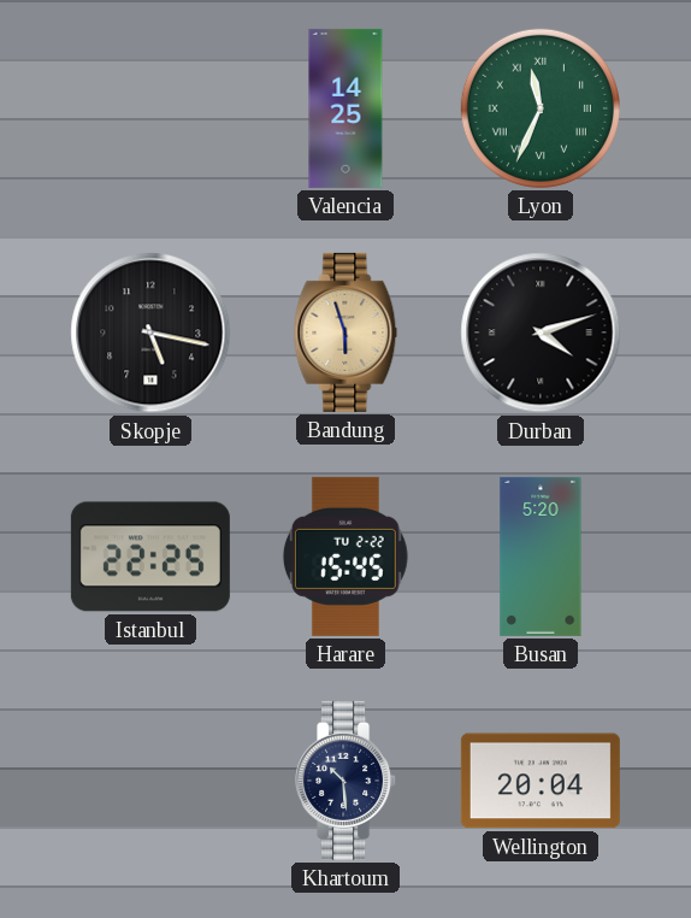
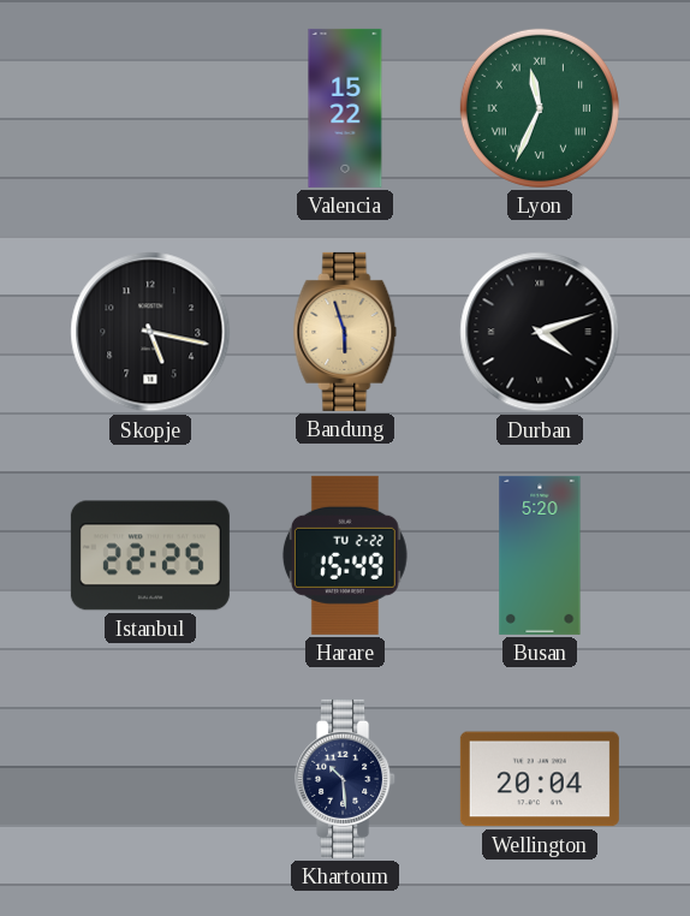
Valencia: 14:25 -> 15:22 (345, 108)
Harare: 15:45 -> 15:49 (345, 555)
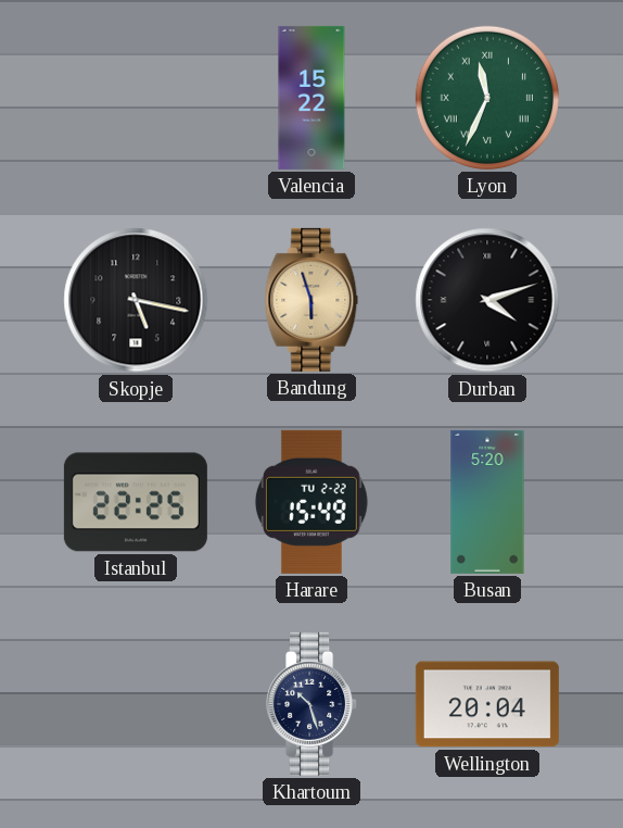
Khartoum: 10:29 -> 10:27 (313, 704)
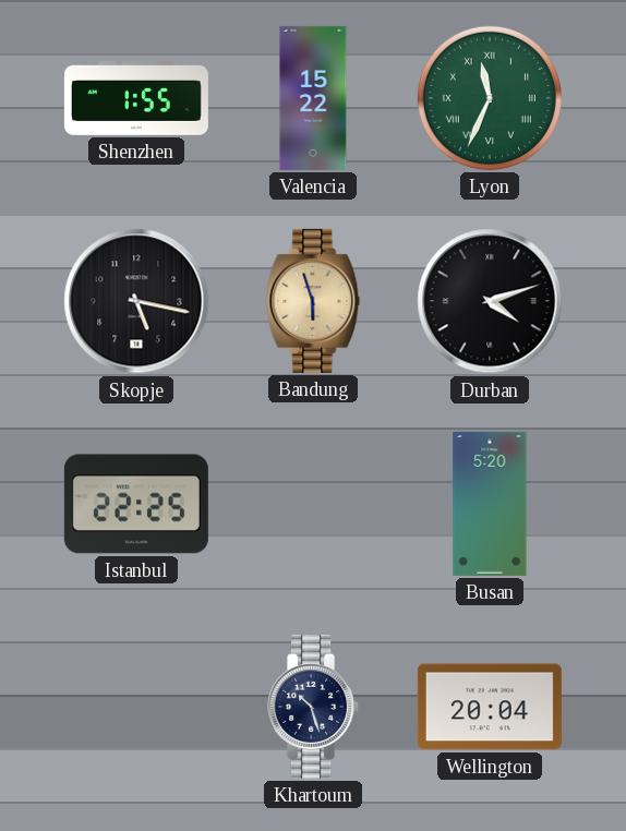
Shenzhen: none -> 1:55 (136, 99)
Harare: 15:49 -> none (311, 502)
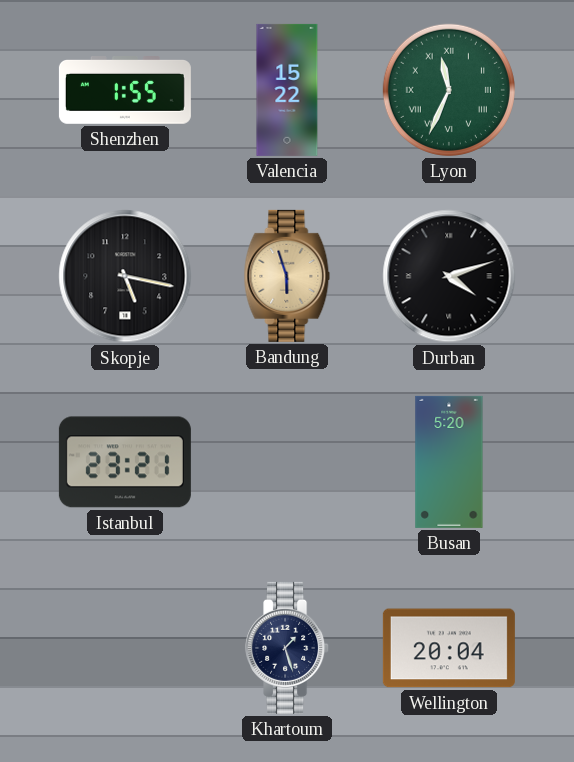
Istanbul: 22:25 -> 23:21 (125, 462)
Khartoum: 10:27 -> 1:27 (288, 648)
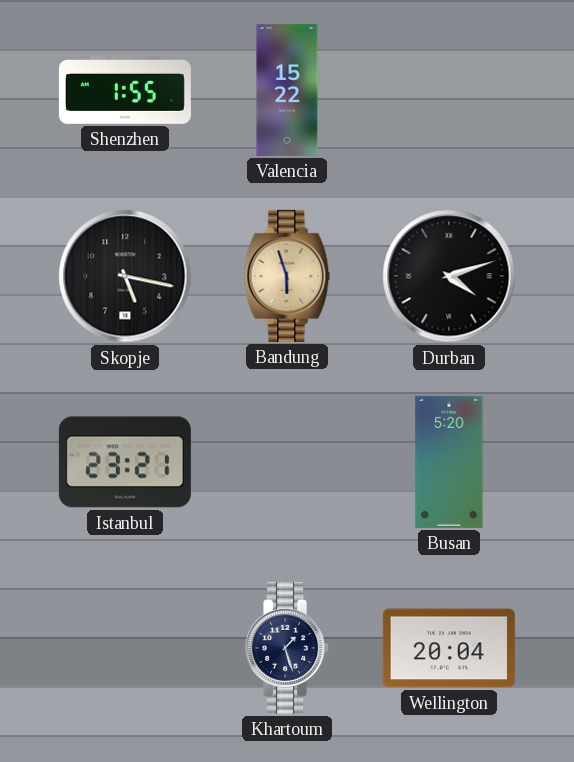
Lyon: 11:34 -> none (449, 90)
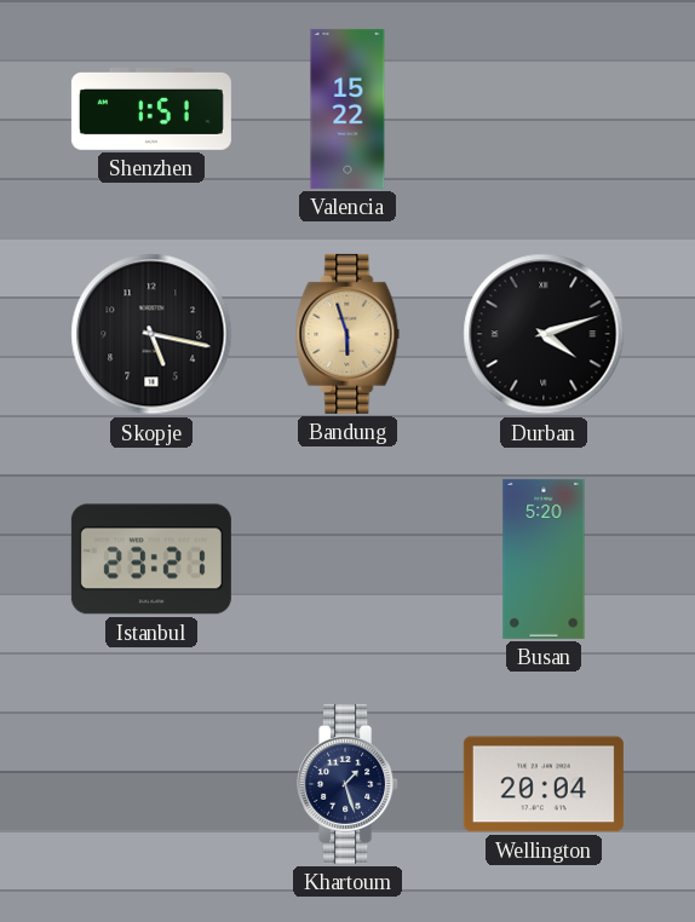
Shenzhen: 1:55 -> 1:51 (151, 110)
